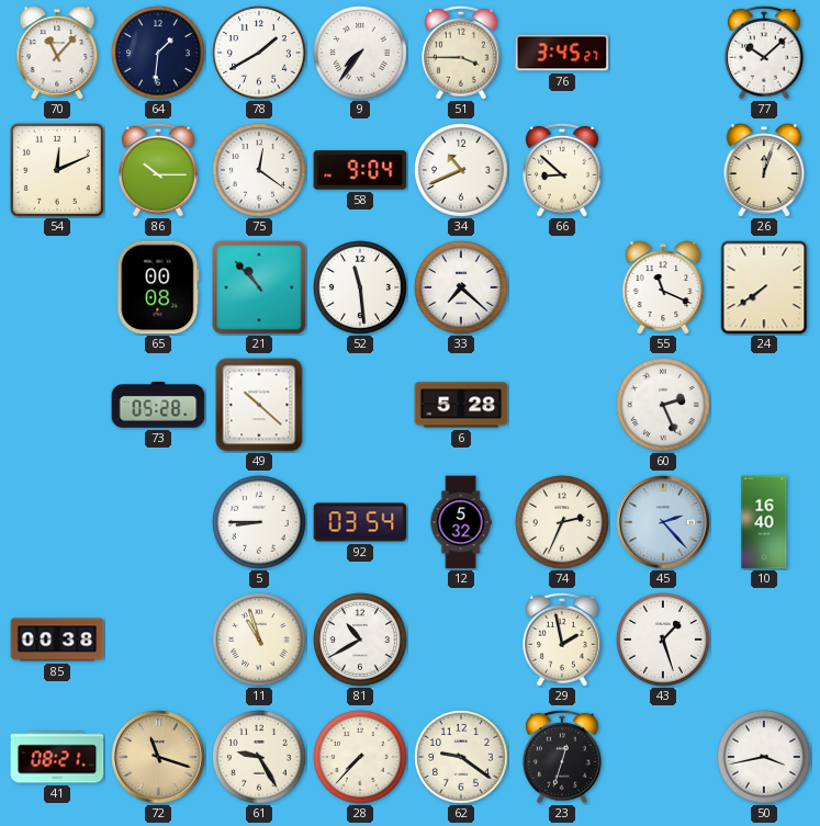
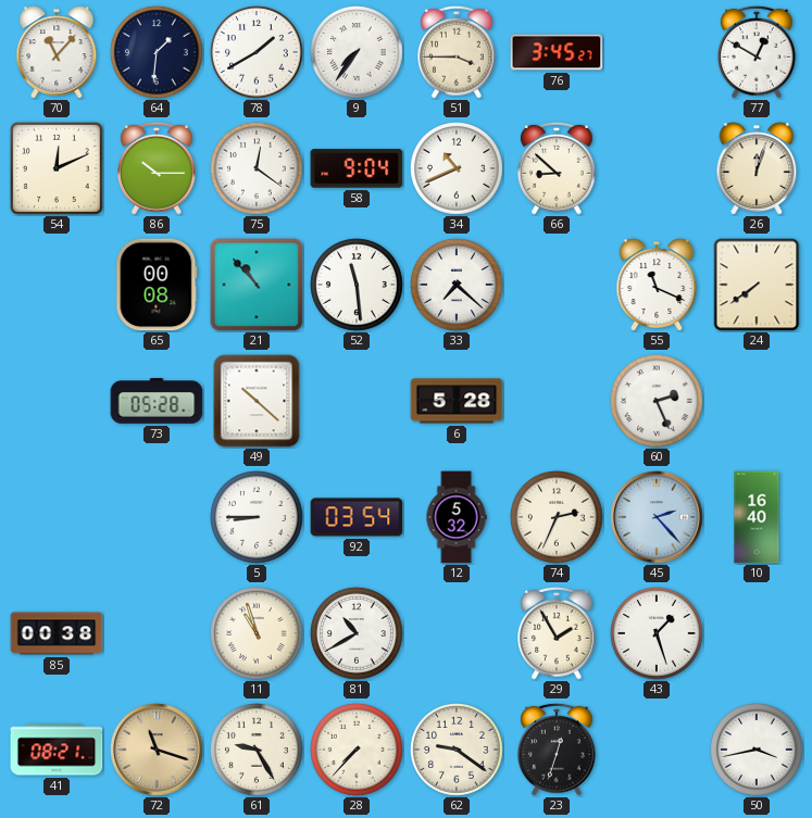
77: 10:08 -> 12:50 (758, 52)
29: 1:58 -> 1:55 (558, 633)
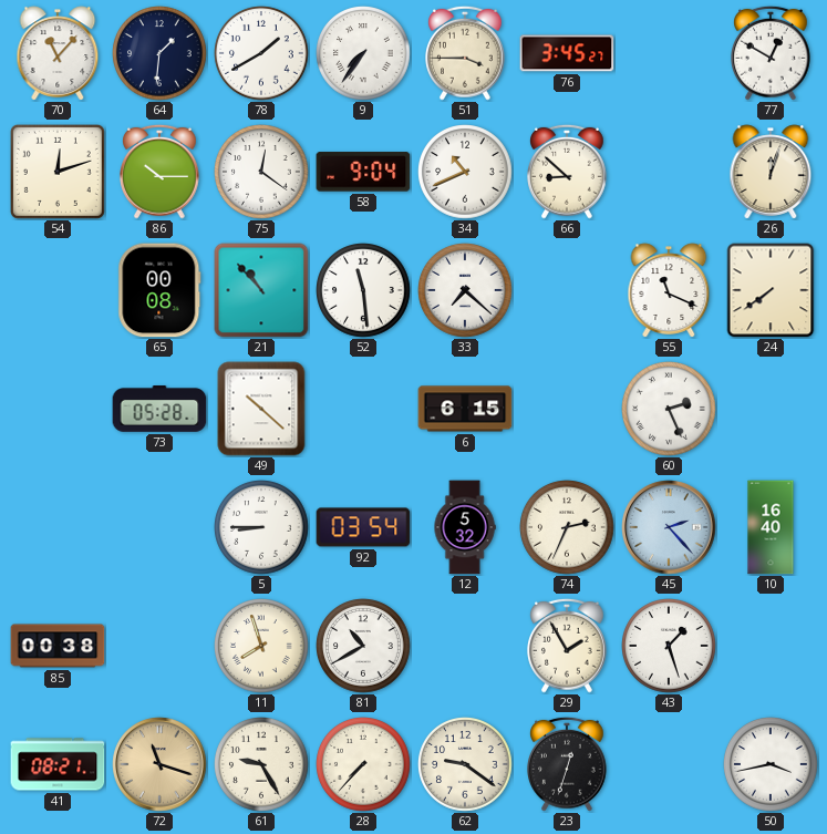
54: 12:11 -> 12:12 (58, 172)
6: 5:28 -> 6:15 (465, 409)
11: 10:57 -> 7:57 (262, 647)
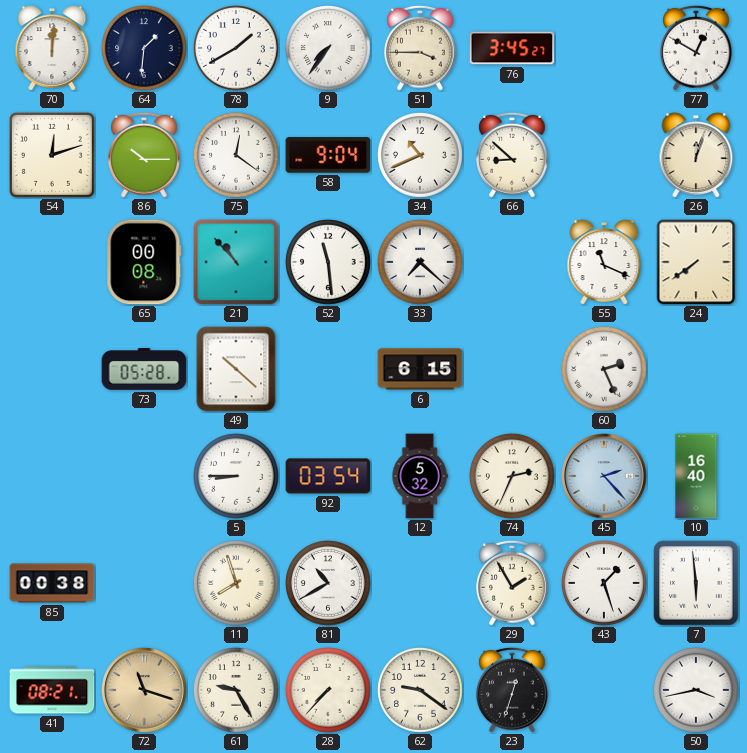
70: 11:07 -> 12:01 (52, 48)
7: none -> 5:59 (696, 583)
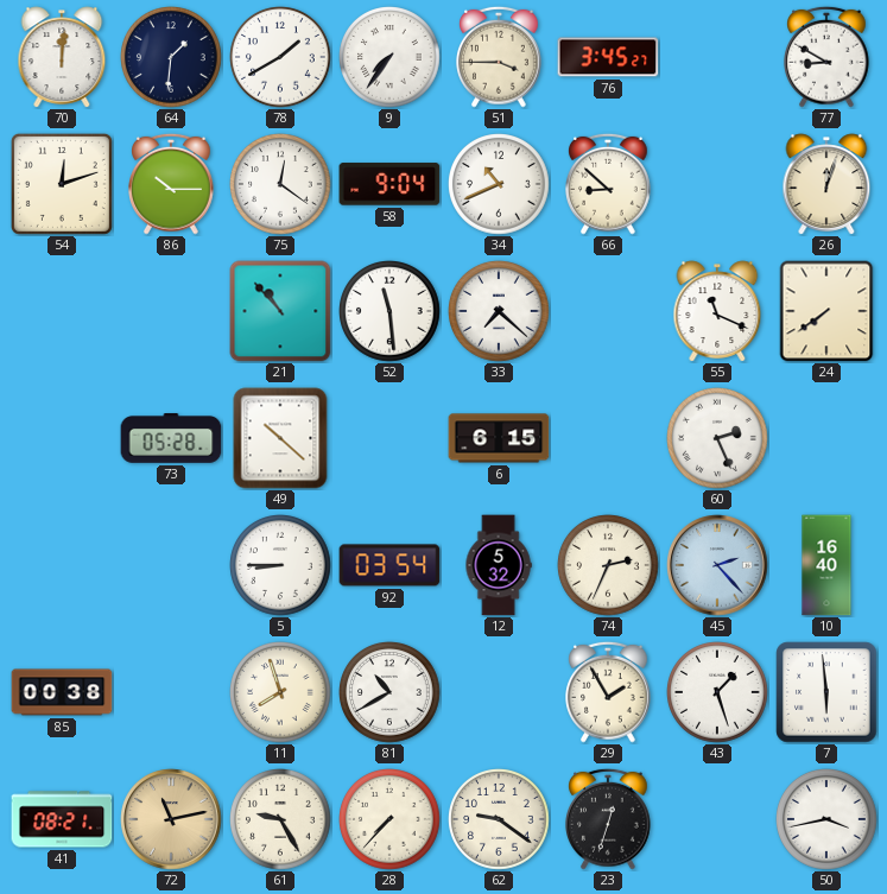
77: 12:50 -> 8:50 (828, 57)
65: 00:08 -> none (144, 262)
72: 11:18 -> 11:13 (171, 819)
